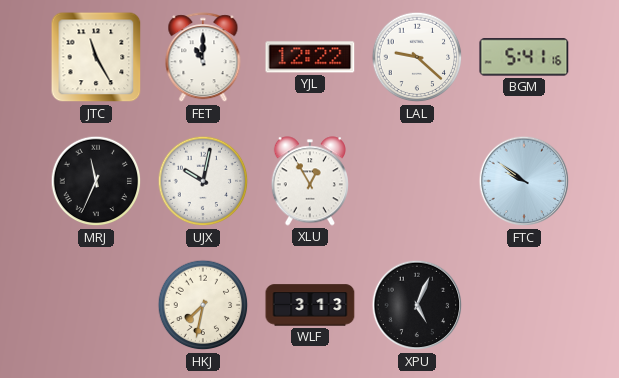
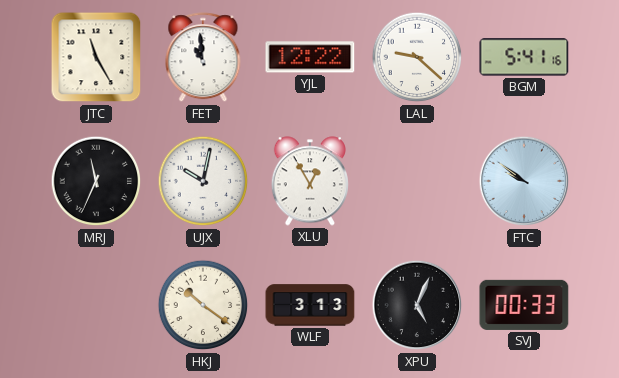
FET: 11:00 -> 10:59 (203, 58)
HKJ: 7:32 -> 10:21 (203, 305)
SVJ: none -> 00:33 (524, 305)
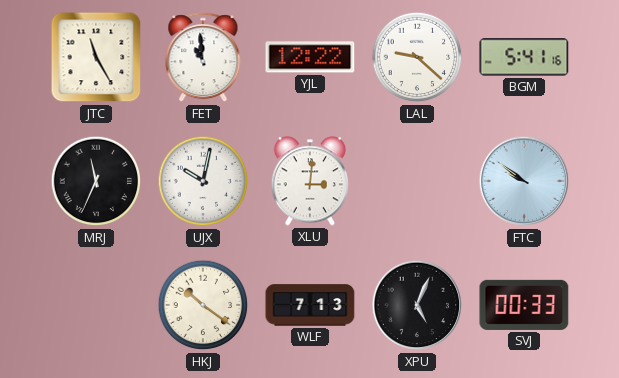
XLU: 12:55 -> 3:01 (310, 181)
WLF: 3:13 -> 7:13 (310, 305)
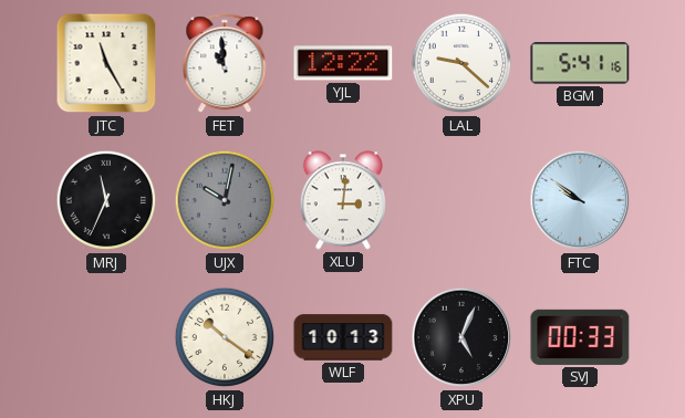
UJX dial: white -> grey (225, 200)
WLF: 7:13 -> 10:13 (343, 337)
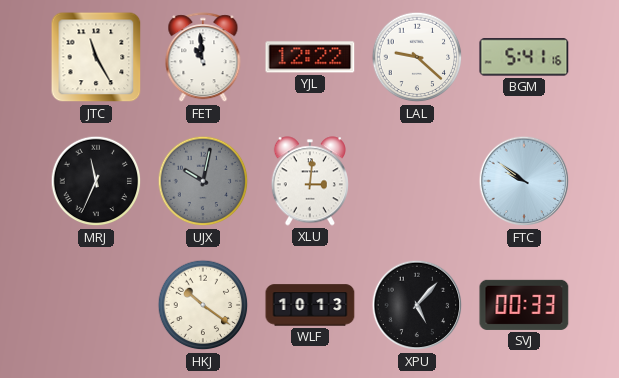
XPU: 5:04 -> 5:07 (417, 305)
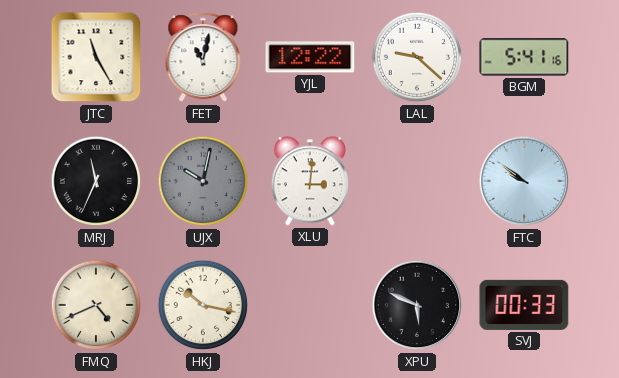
FET: 10:59 -> 11:02 (203, 58)
FMQ: none -> 4:41 (96, 305)
HKJ: 10:21 -> 10:17 (203, 305)
WLF: 10:13 -> none (310, 305)
XPU: 5:07 -> 5:49 (417, 305)
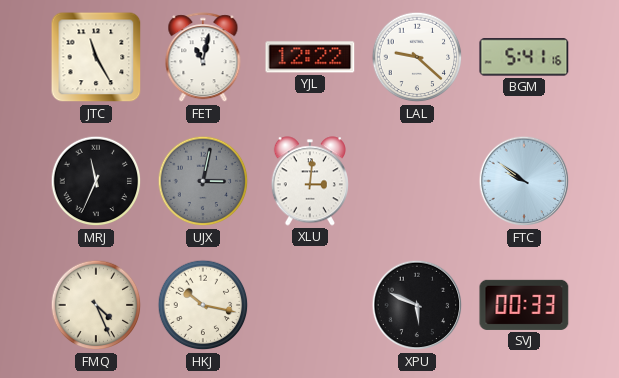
UJX: 10:02 -> 3:02 (203, 181)
FMQ: 4:41 -> 4:26 (96, 305)
